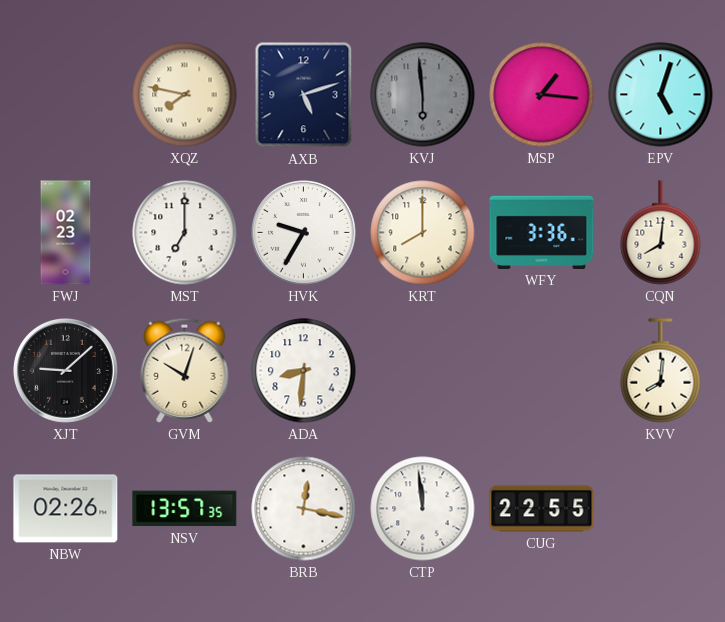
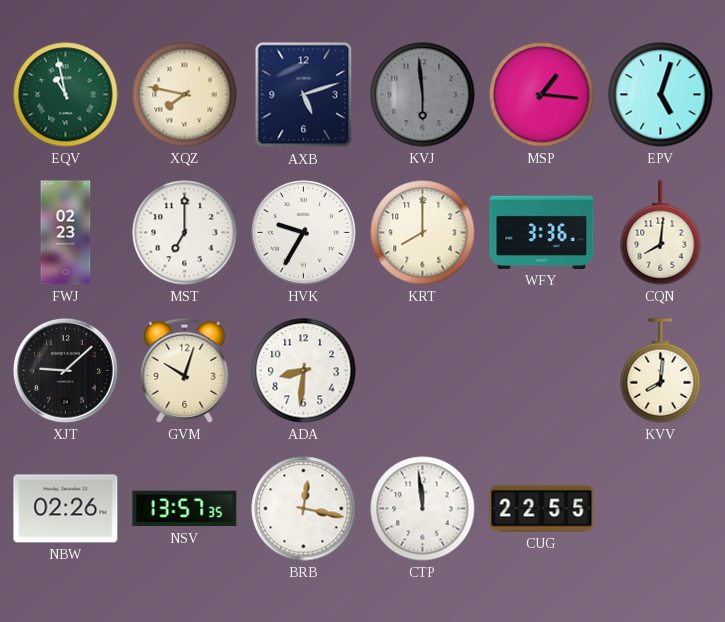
EQV: none -> 10:58 (66, 95)
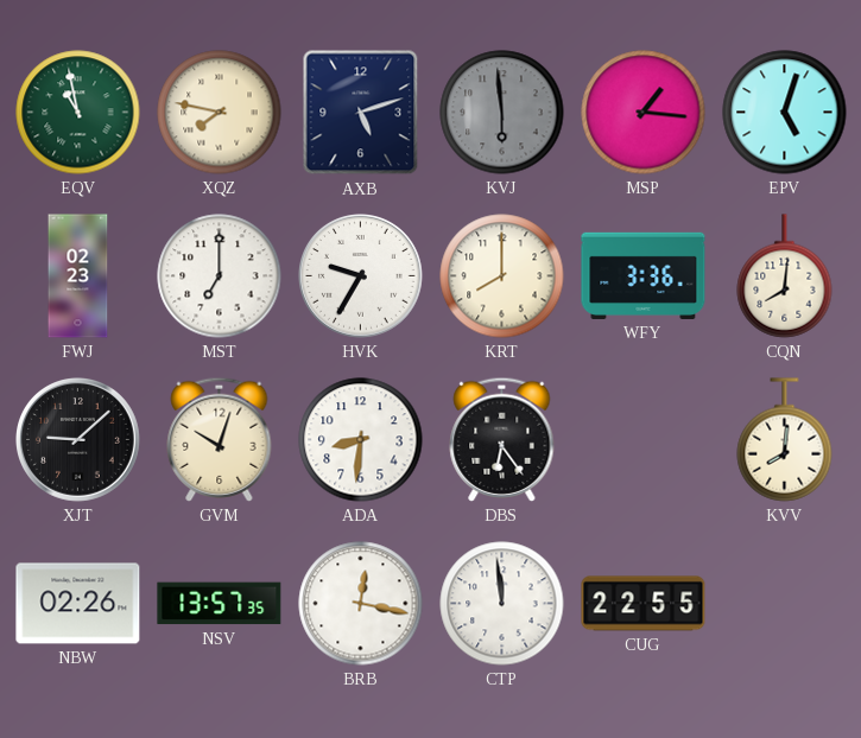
DBS: none -> 6:24 (502, 439)
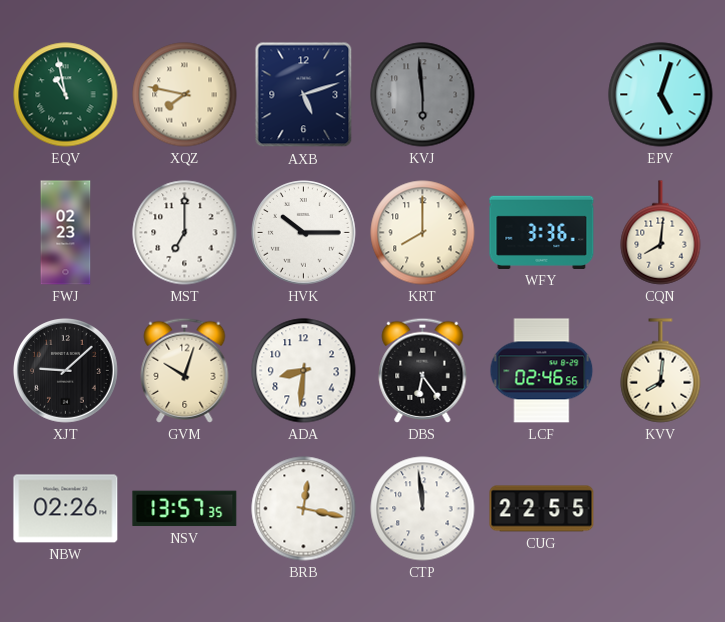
MSP: 1:16 -> none (644, 113)
HVK: 9:35 -> 10:15 (304, 233)
LCF: none -> 02:46 (542, 371)
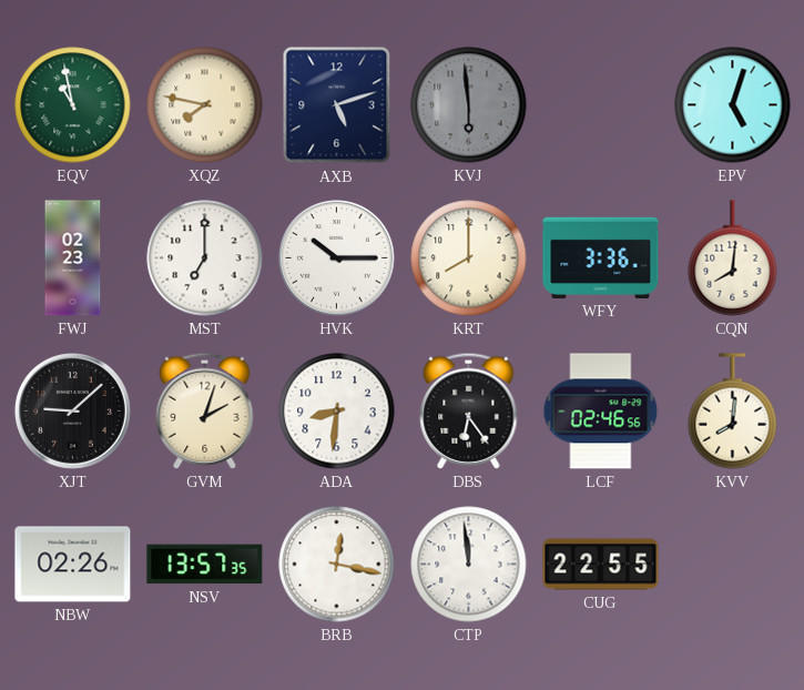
GVM: 10:03 -> 2:03 (205, 410)
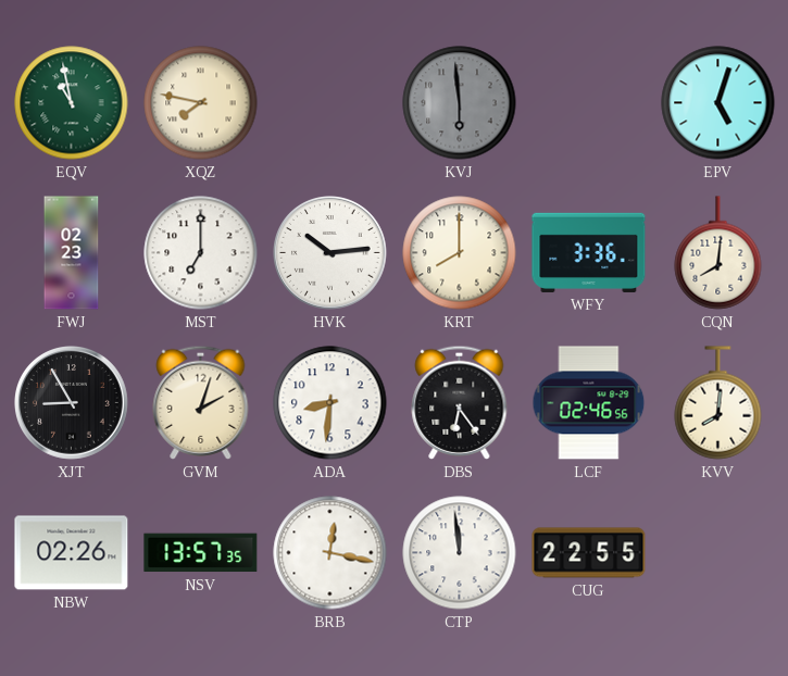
AXB: 5:12 -> none (337, 105)
HVK: 10:15 -> 10:14 (330, 253)
XJT: 9:08 -> 8:55 (72, 403)
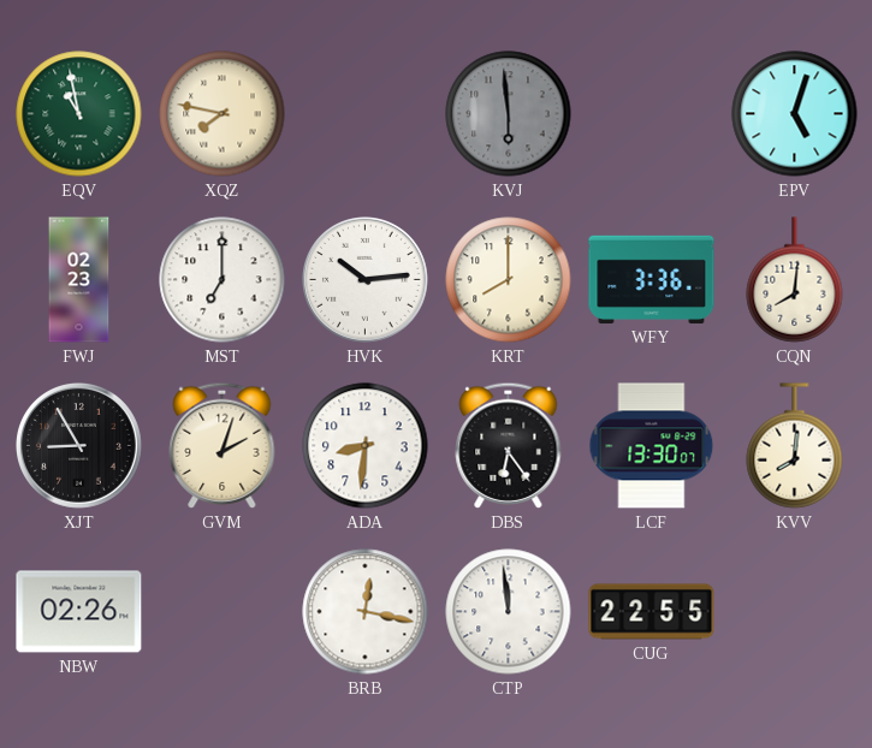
LCF: 02:46 -> 13:30 (652, 446)
NSV: 13:57 -> none (201, 553)
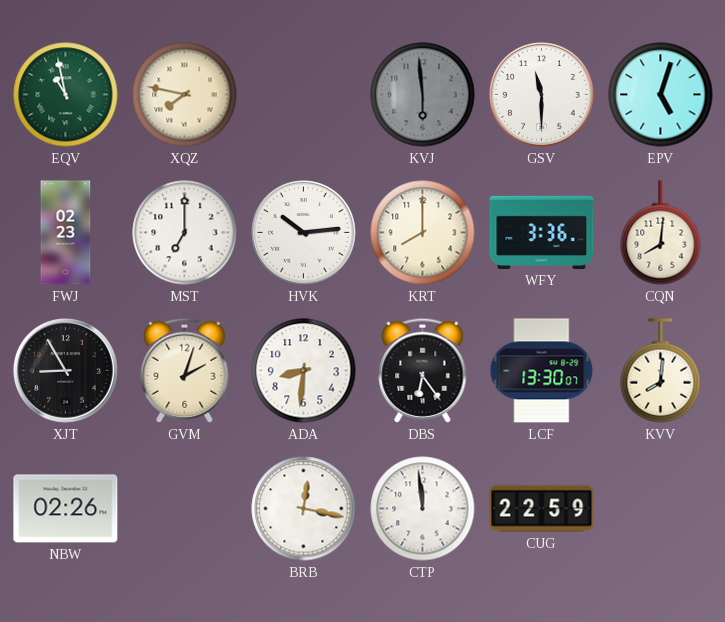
GSV: none -> 11:30 (542, 95)
CUG: 22:55 -> 22:59 (542, 509)
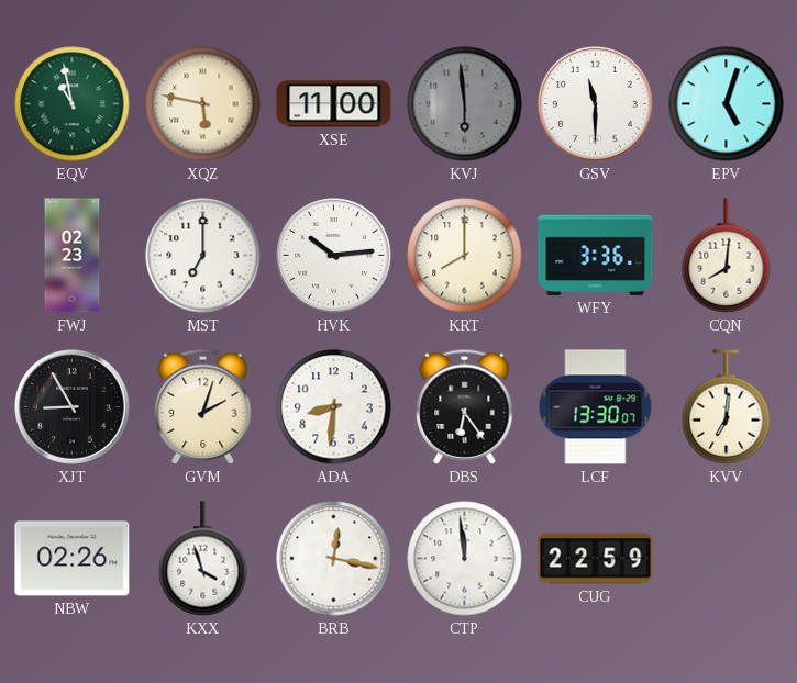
XQZ: 7:47 -> 5:47 (203, 104)
XSE: none -> 11:00 (334, 104)
KVV: 8:01 -> 7:01 (727, 407)
KXX: none -> 3:57 (203, 559)
